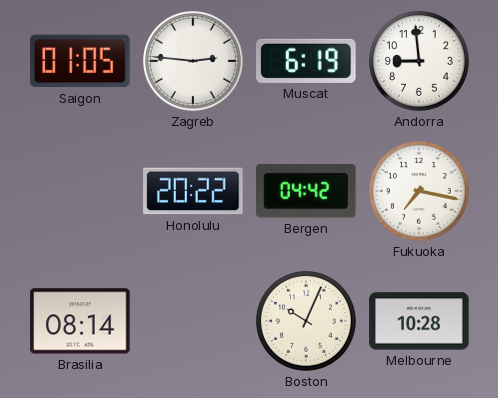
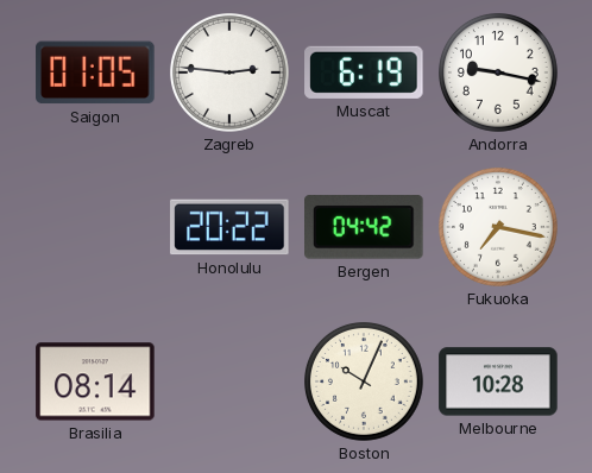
Andorra: 8:59 -> 9:17 (499, 74)
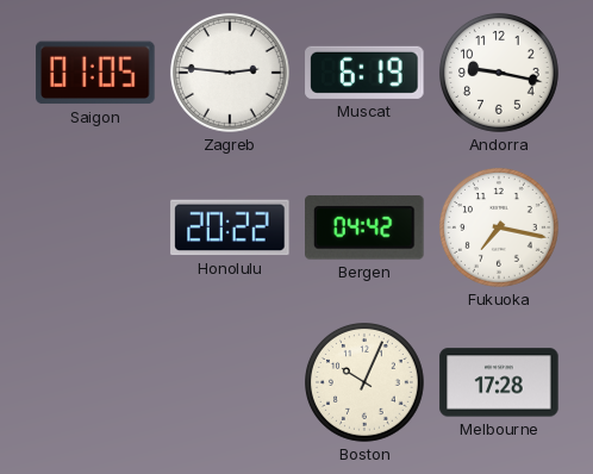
Brasilia: 08:14 -> none (95, 381)
Melbourne: 10:28 -> 17:28 (499, 382)
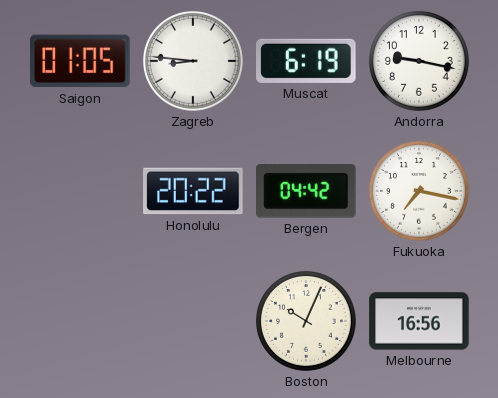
Zagreb: 2:46 -> 8:46 (194, 62)
Melbourne: 17:28 -> 16:56 (419, 321)
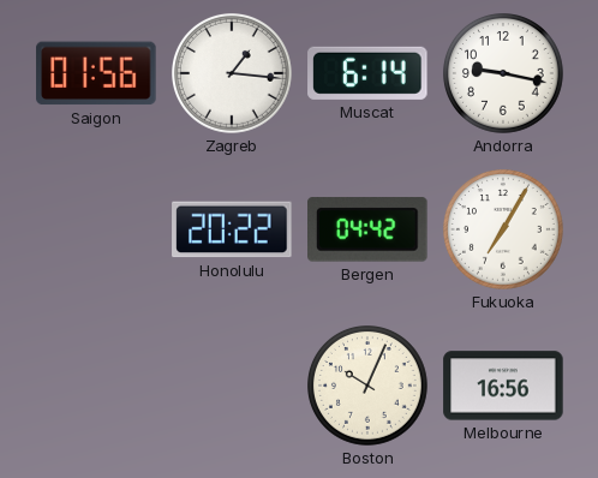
Saigon: 01:05 -> 01:56 (96, 73)
Zagreb: 8:46 -> 1:16 (233, 74)
Muscat: 6:19 -> 6:14 (367, 73)
Fukuoka: 7:17 -> 7:05 (504, 231)
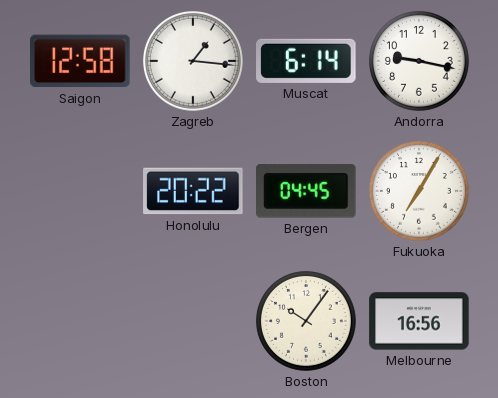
Saigon: 01:56 -> 12:58 (80, 61)
Bergen: 04:42 -> 04:45 (306, 191)
Boston: 10:04 -> 10:06 (307, 322)
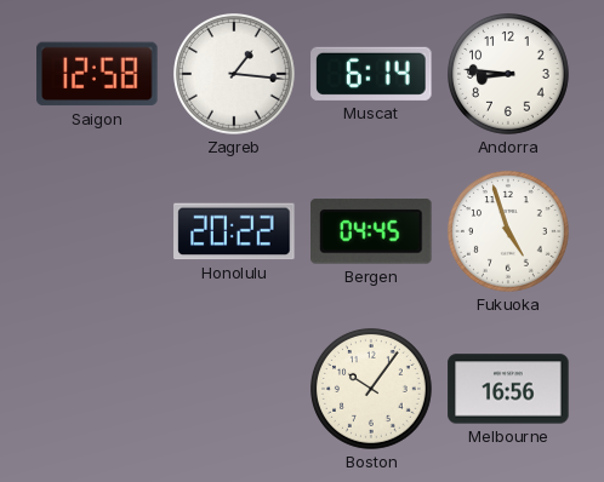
Andorra: 9:17 -> 8:46 (509, 75)
Fukuoka: 7:05 -> 4:57 (509, 233)
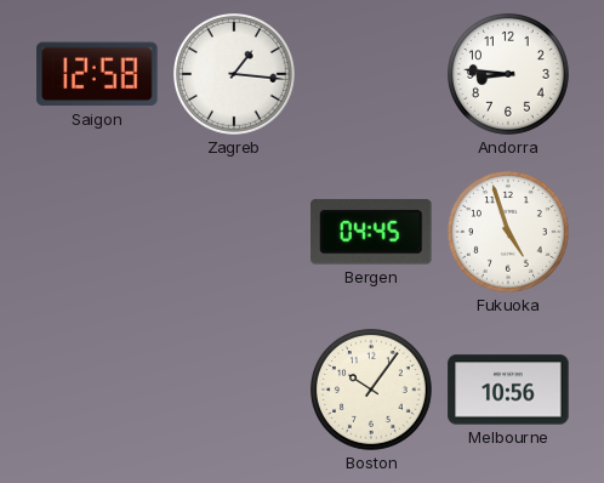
Muscat: 6:14 -> none (371, 74)
Honolulu: 20:22 -> none (234, 231)
Melbourne: 16:56 -> 10:56 (508, 390)
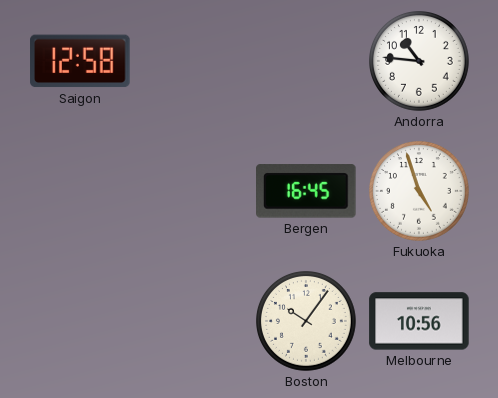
Zagreb: 1:16 -> none (235, 75)
Andorra: 8:46 -> 10:46 (420, 62)
Bergen: 04:45 -> 16:45 (306, 191)
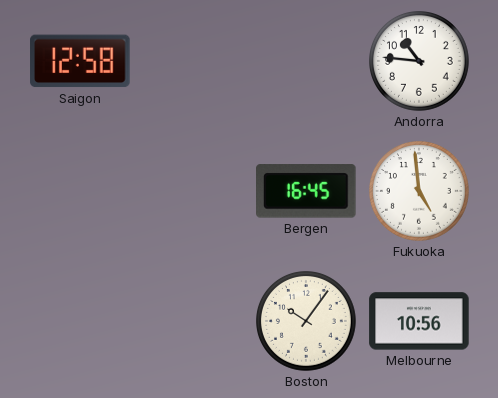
Fukuoka: 4:57 -> 4:59 (420, 192)
